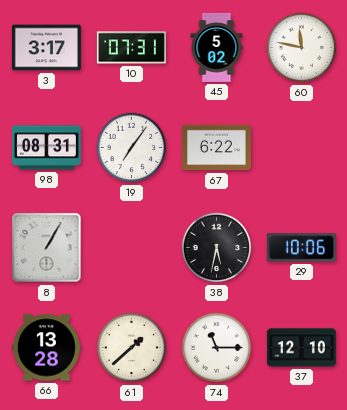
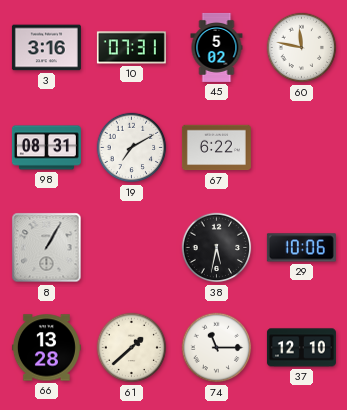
3: 3:17 -> 3:16 (46, 48)
19: 7:06 -> 7:10 (132, 148)
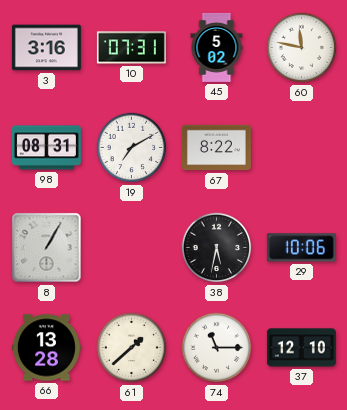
67: 6:22 -> 8:22 (216, 148)
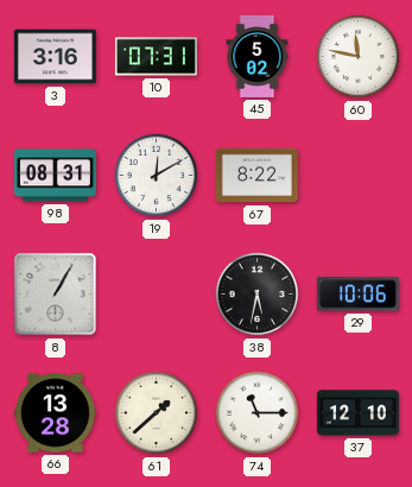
19: 7:10 -> 12:10 (157, 176)
